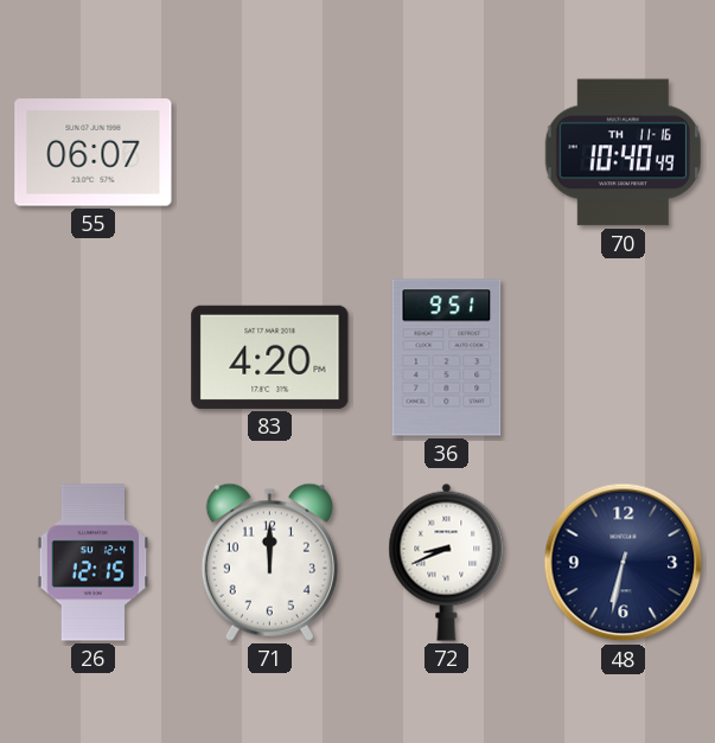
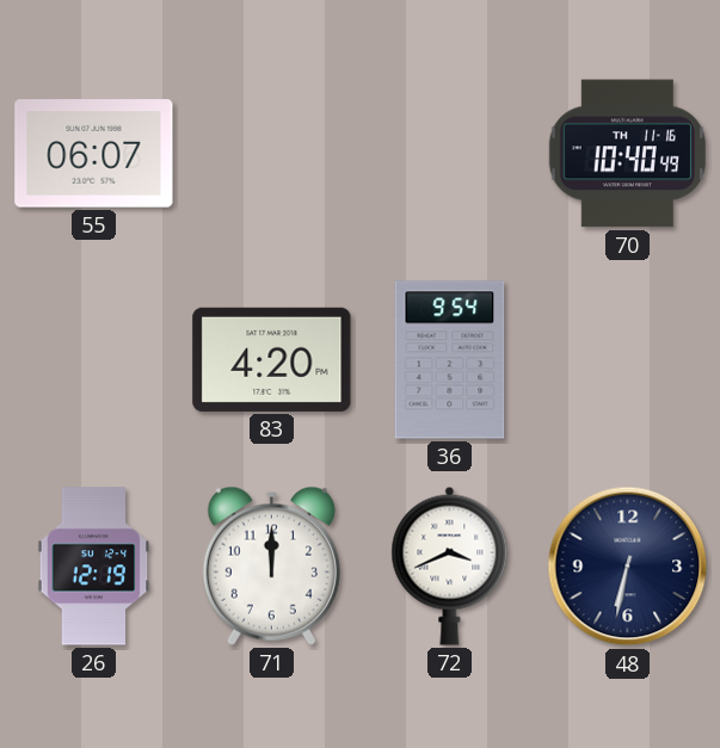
36: 9:51 -> 9:54 (450, 360)
26: 12:15 -> 12:19 (94, 567)
72: 8:41 -> 3:41 (450, 565)
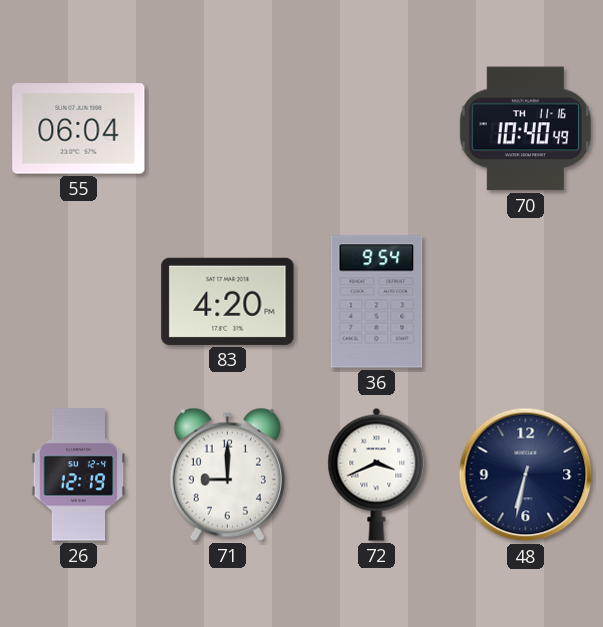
55: 06:07 -> 06:04 (79, 129)
71: 12:00 -> 9:00 (227, 474)
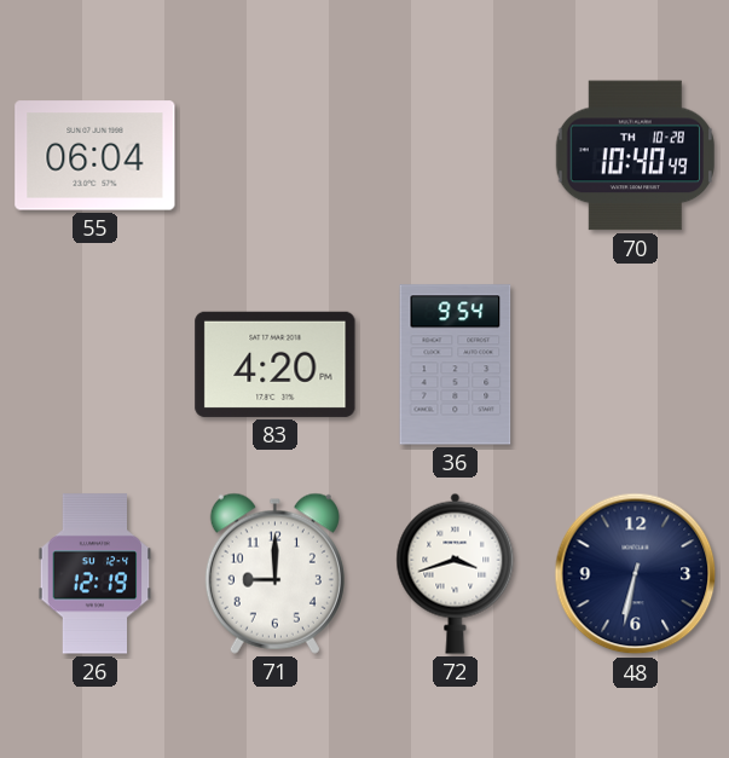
70 date: TH 11-16 -> TH 10-28 (635, 156)
72: 3:41 -> 3:42 (456, 573)
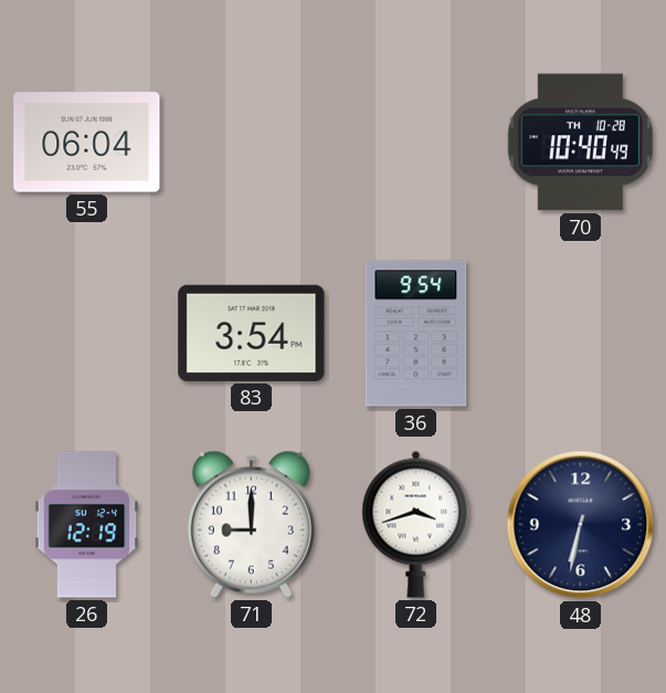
83: 4:20 -> 3:54 (252, 333)
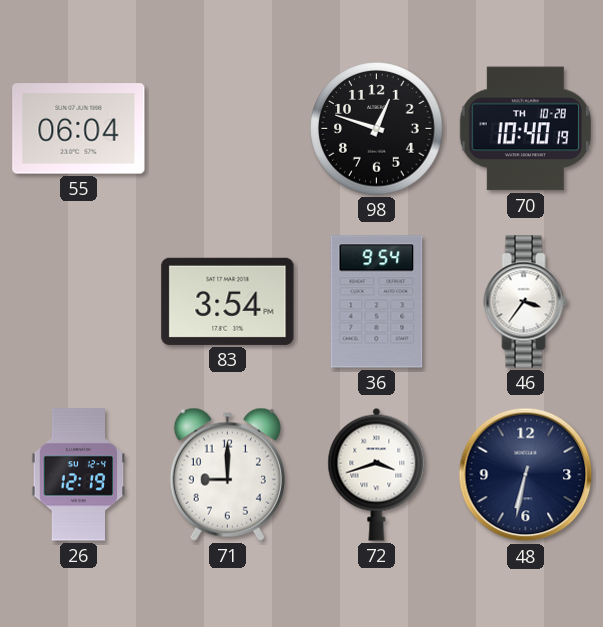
98: none -> 12:48 (377, 129)
70: 10:40:49 -> 10:40:19 (525, 129)
46: none -> 3:36 (526, 302)
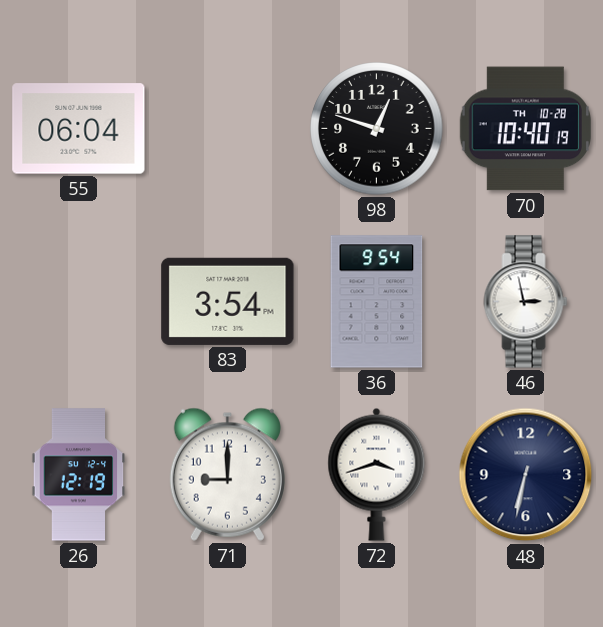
46: 3:36 -> 2:58 (526, 302)
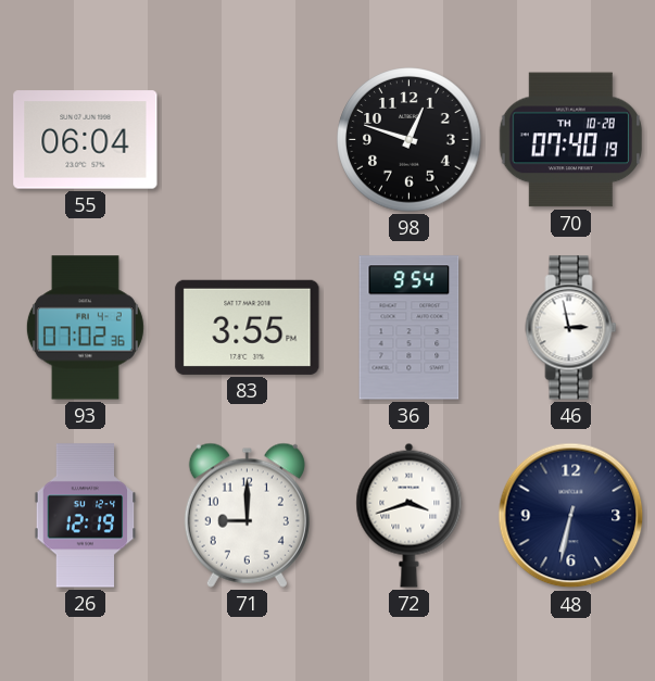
70: 10:40 -> 07:40 (570, 140)
93: none -> 07:02 (85, 328)
83: 3:54 -> 3:55 (248, 327)
